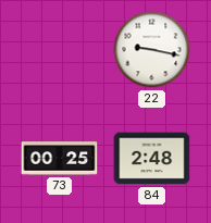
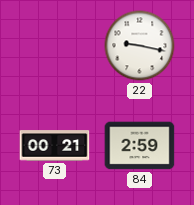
73: 00:25 -> 00:21 (55, 146)
84: 2:48 -> 2:59 (140, 146)
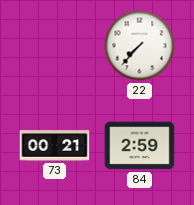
22: 9:17 -> 7:37 (140, 46)
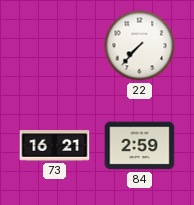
73: 00:21 -> 16:21 (55, 146)
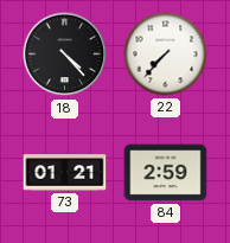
18: none -> 4:23 (65, 55)
73: 16:21 -> 01:21 (65, 173)
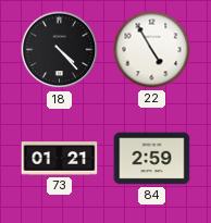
22: 7:37 -> 4:55 (152, 50)
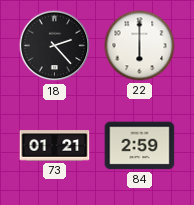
18: 4:23 -> 2:23 (55, 46)
22: 4:55 -> 6:00 (140, 46)
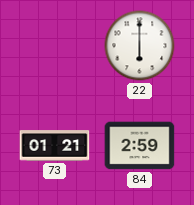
18: 2:23 -> none (55, 46)
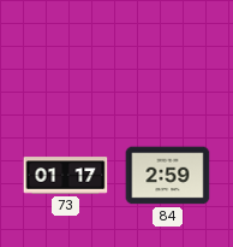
22: 6:00 -> none (140, 46)
73: 01:21 -> 01:17 (66, 176)
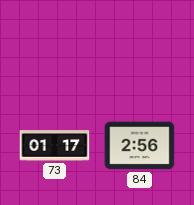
84: 2:59 -> 2:56 (140, 146)
